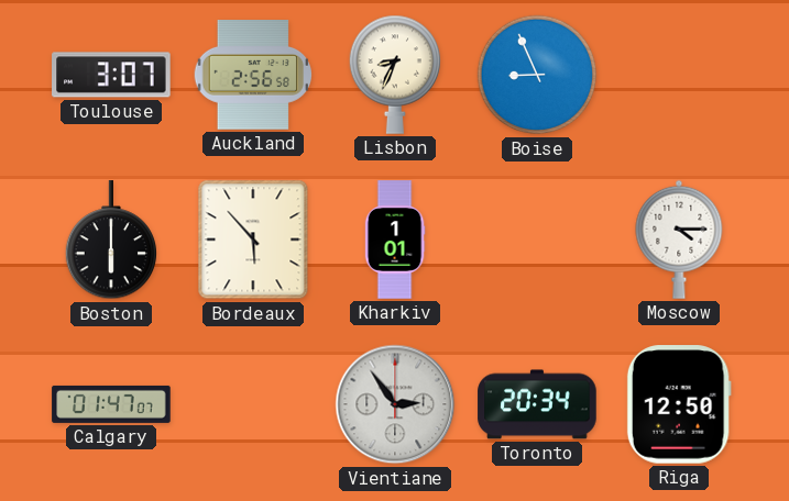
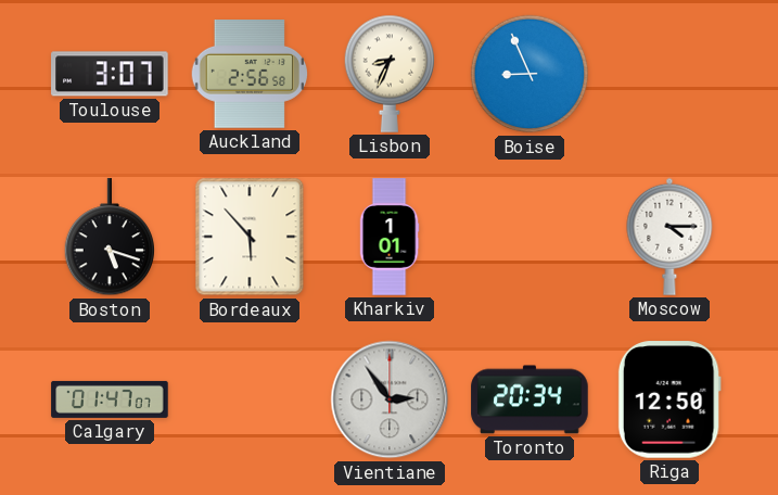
Boston: 6:00 -> 5:18 (110, 238)
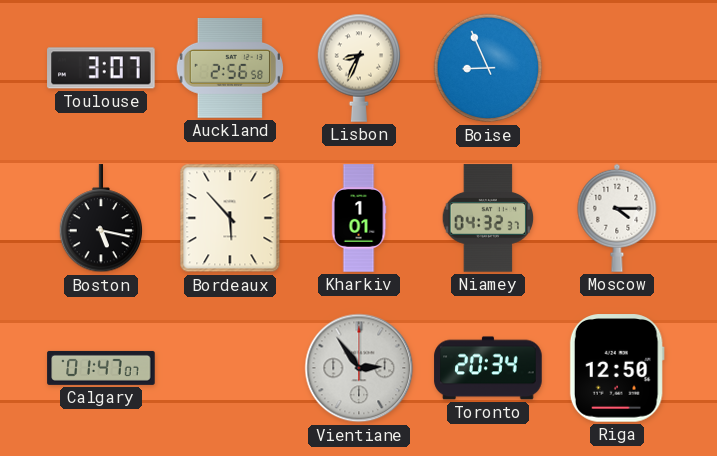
Boston: 5:18 -> 5:17 (101, 219)
Niamey: none -> 04:32 (488, 218)
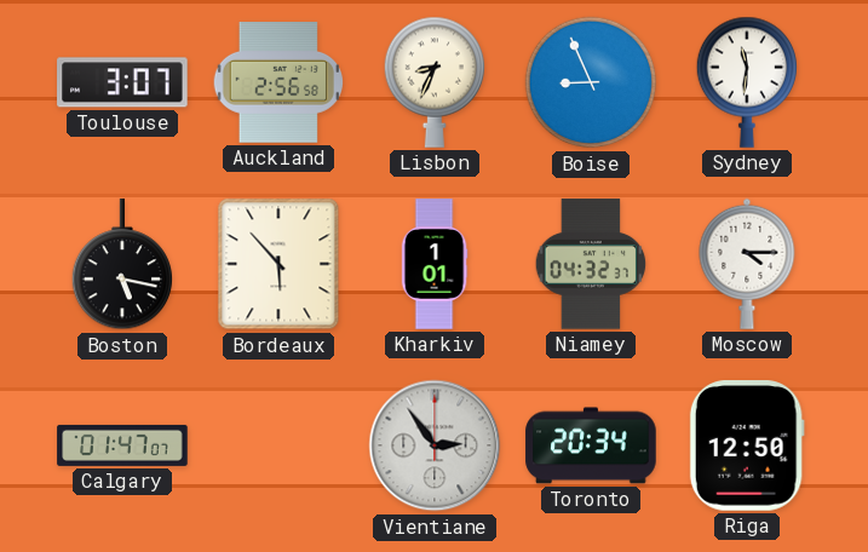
Sydney: none -> 11:31 (747, 82)
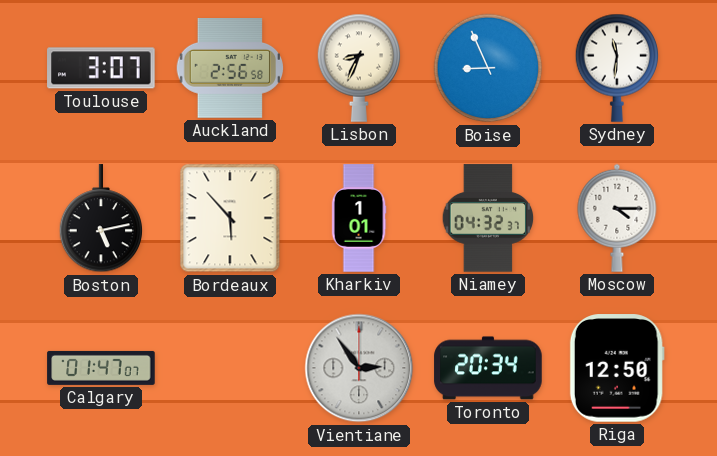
Boston: 5:17 -> 5:13 (101, 219)
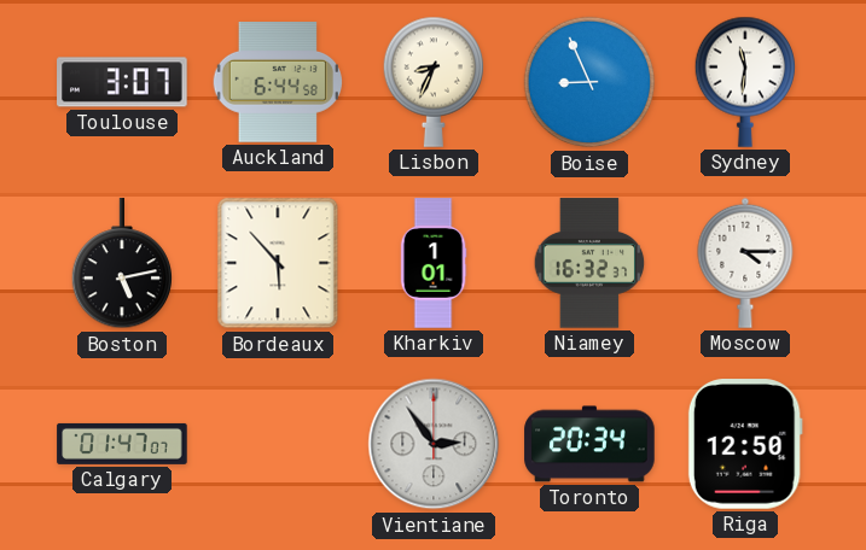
Auckland: 2:56 -> 6:44 (277, 83)
Niamey: 04:32 -> 16:32 (589, 263)
